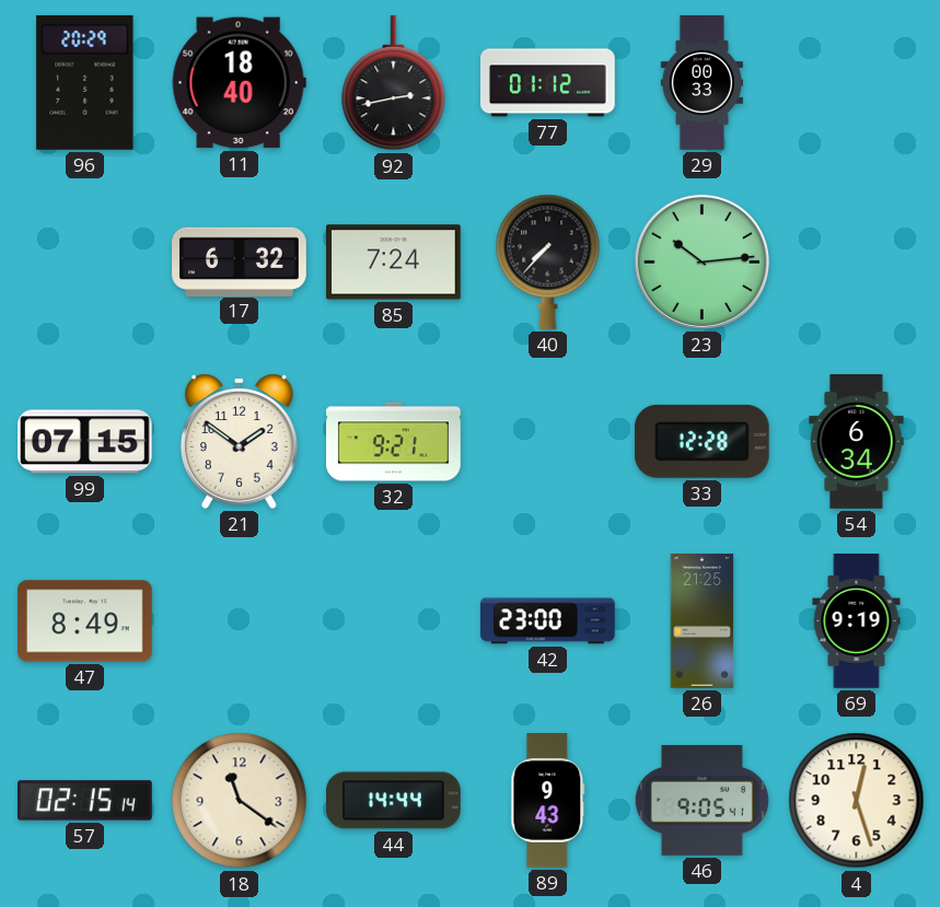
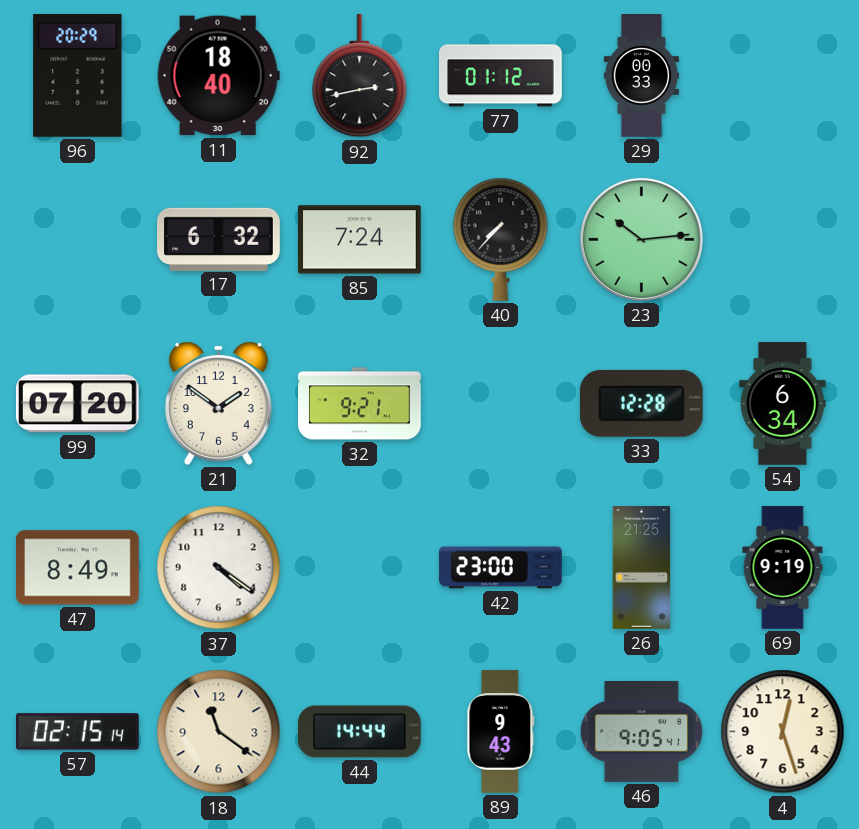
99: 07:15 -> 07:20 (78, 404)
37: none -> 4:21 (219, 568)
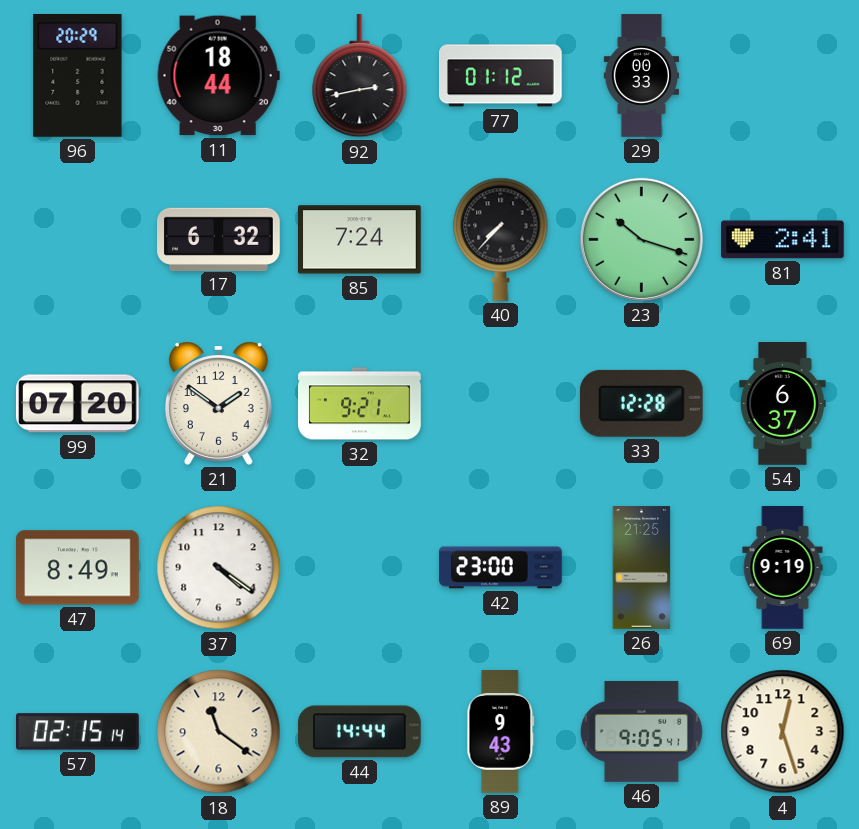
11: 18:40 -> 18:44 (218, 76)
23: 10:14 -> 10:18 (641, 239)
81: none -> 2:41 (783, 240)
54: 6:34 -> 6:37 (783, 404)
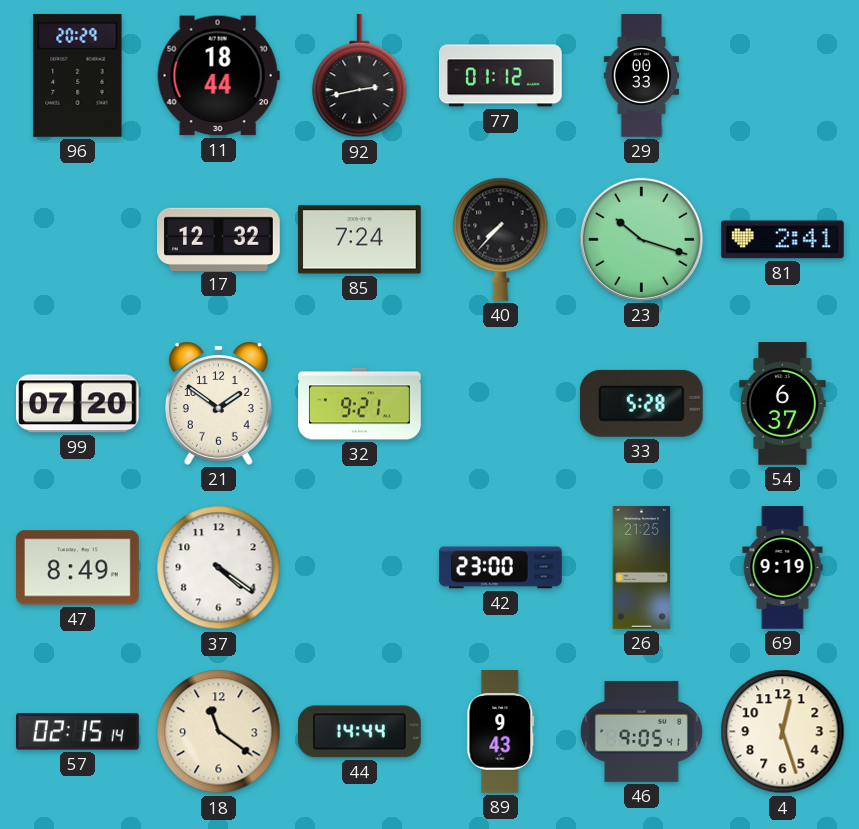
17: 6:32 -> 12:32 (219, 239)
33: 12:28 -> 5:28 (641, 403)
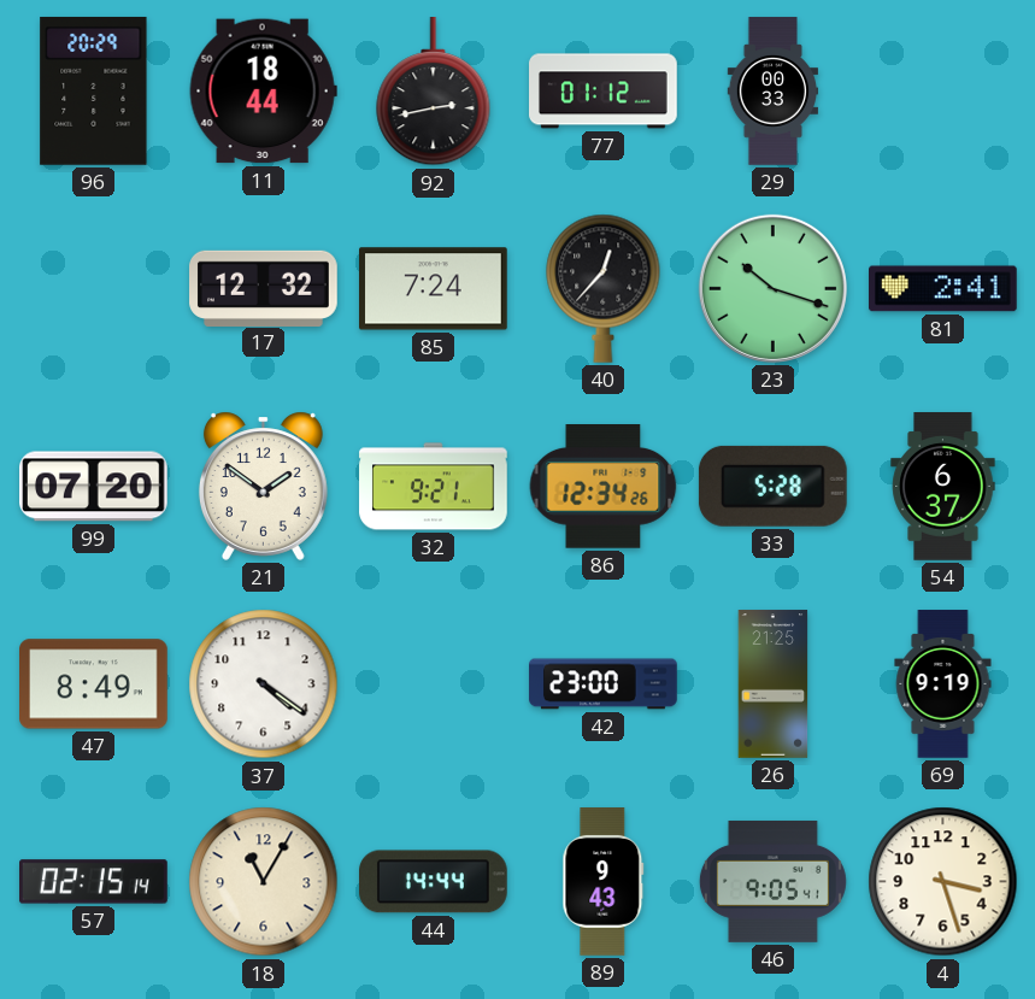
40: 7:37 -> 12:37 (604, 288)
86: none -> 12:34 (604, 487)
18: 11:21 -> 11:05 (264, 882)
4: 12:27 -> 3:27 (943, 882)
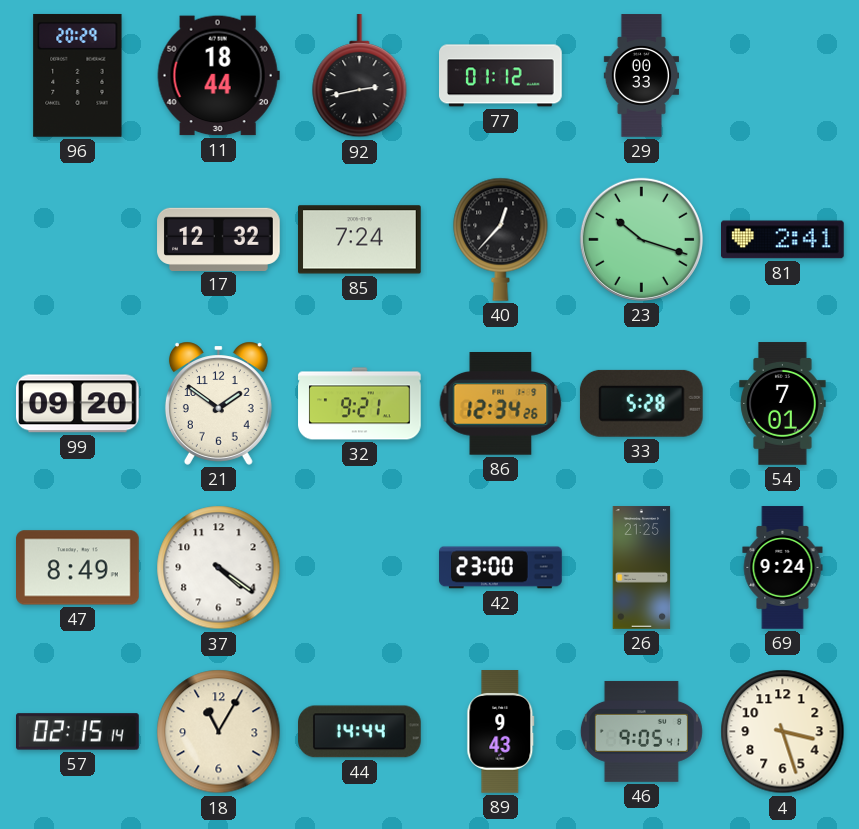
99: 07:20 -> 09:20 (78, 404)
54: 6:37 -> 7:01 (783, 404)
69: 9:19 -> 9:24 (783, 568)
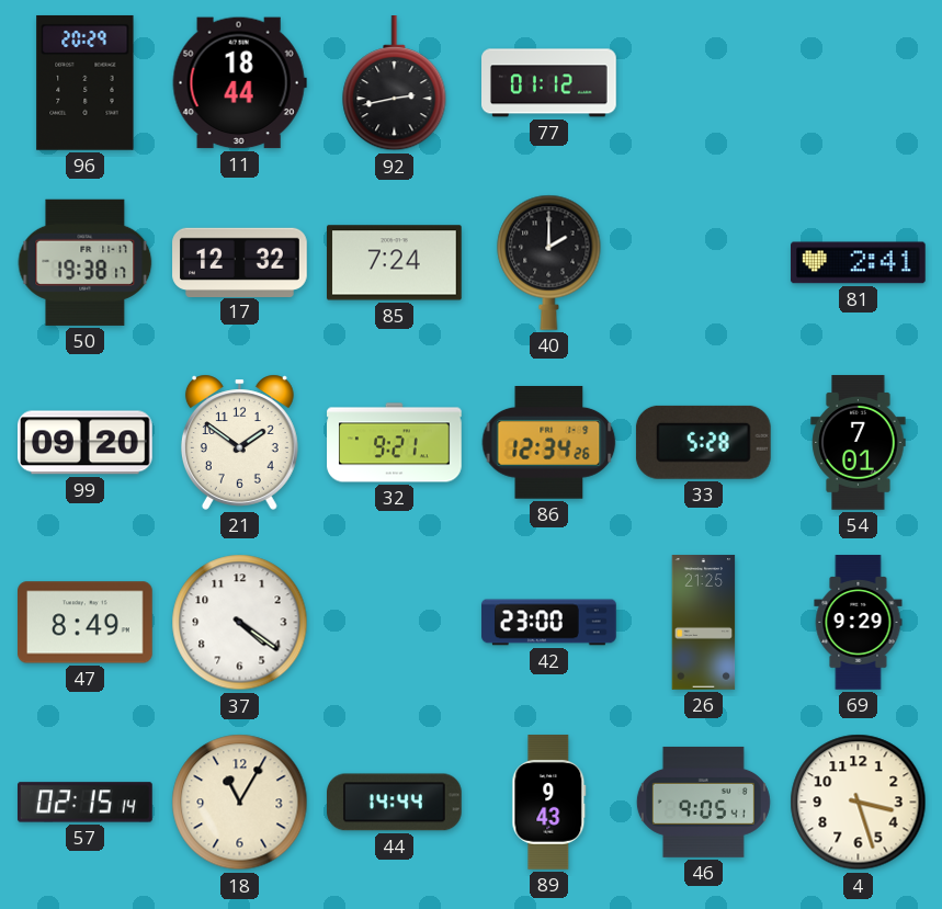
29: 00:33 -> none (641, 76)
50: none -> 19:38 (86, 262)
40: 12:37 -> 2:00 (549, 262)
23: 10:18 -> none (641, 239)
69: 9:24 -> 9:29 (859, 623)
